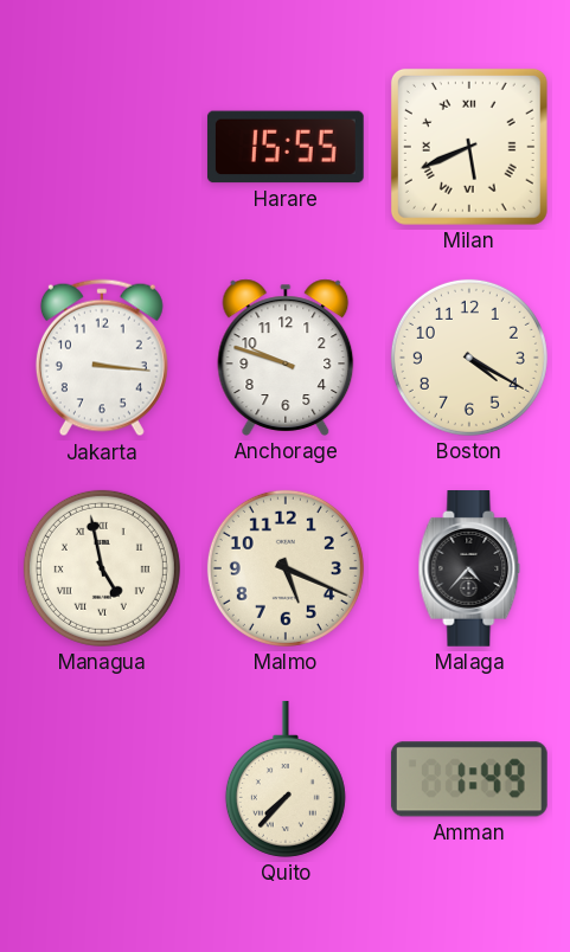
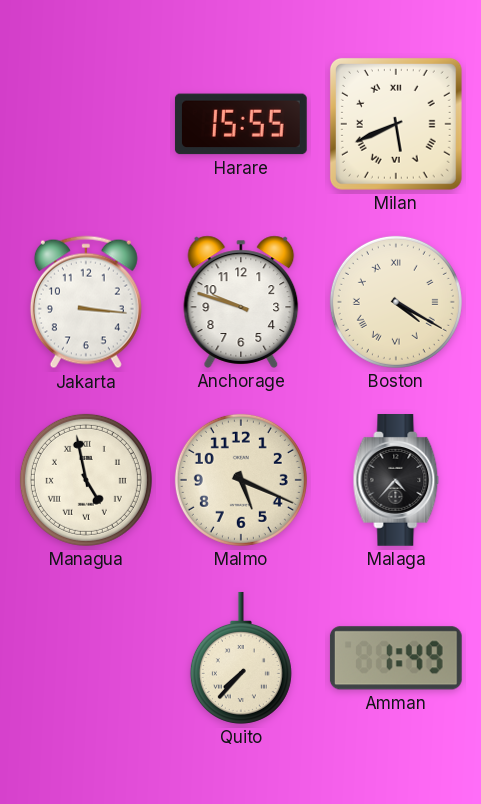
Boston numerals: Arabic -> Roman (396, 302)
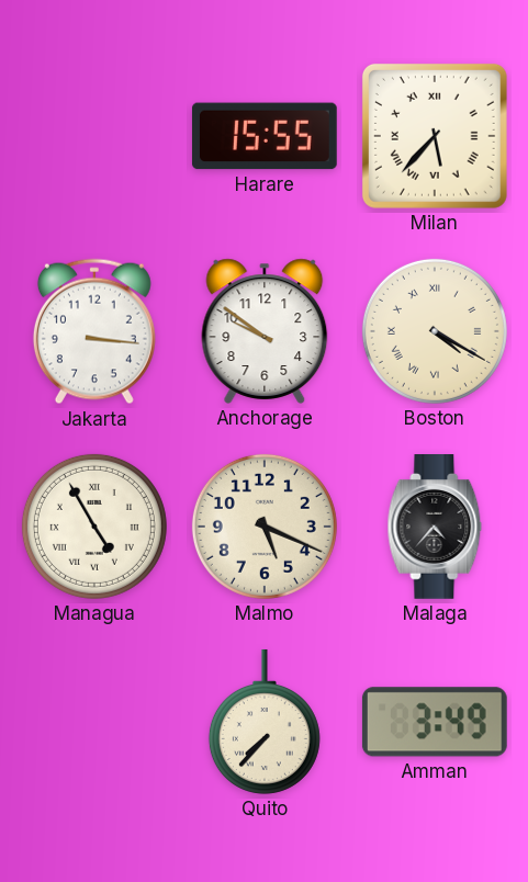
Milan: 5:41 -> 5:37 (435, 136)
Anchorage: 9:48 -> 9:51 (265, 331)
Managua: 4:58 -> 4:55 (94, 527)
Amman: 1:49 -> 3:49 (435, 722)
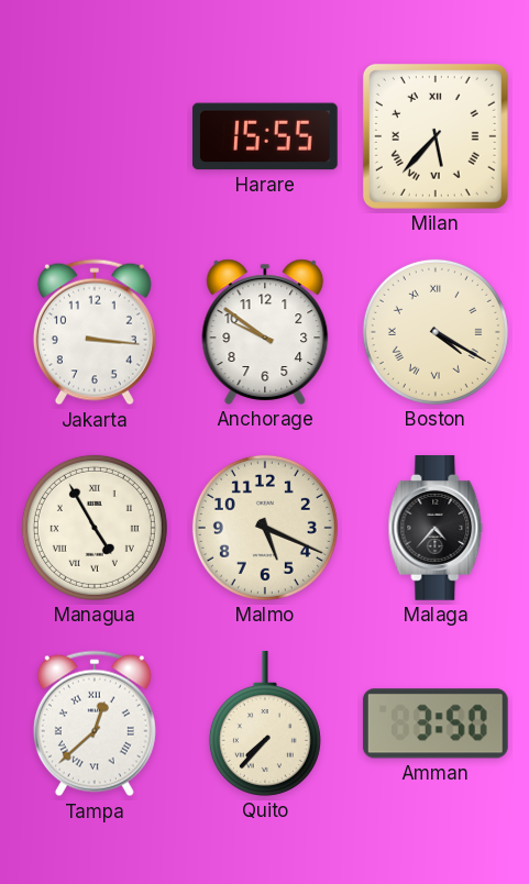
Tampa: none -> 12:38 (95, 723)
Amman: 3:49 -> 3:50 (436, 723)
